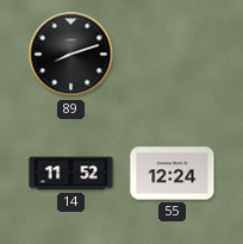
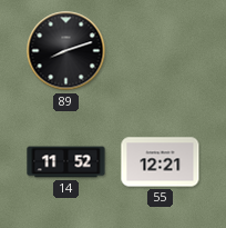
55: 12:24 -> 12:21 (161, 162)
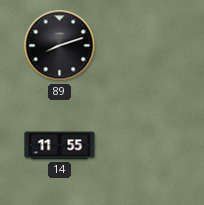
14: 11:52 -> 11:55 (60, 146)
55: 12:21 -> none (161, 162)
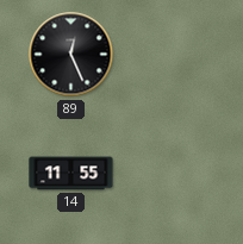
89: 8:12 -> 12:26 (71, 55)
